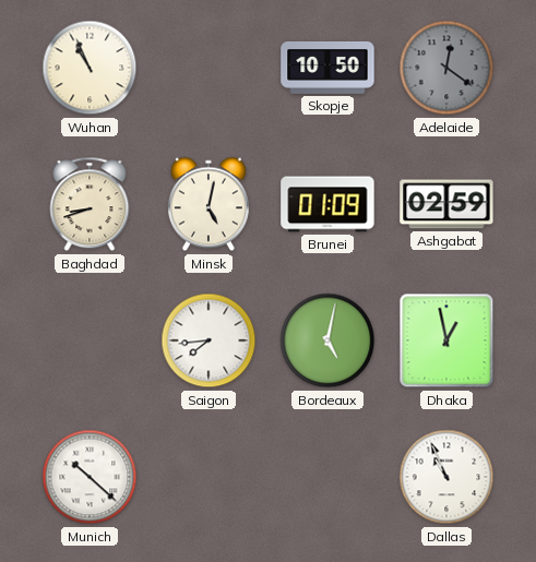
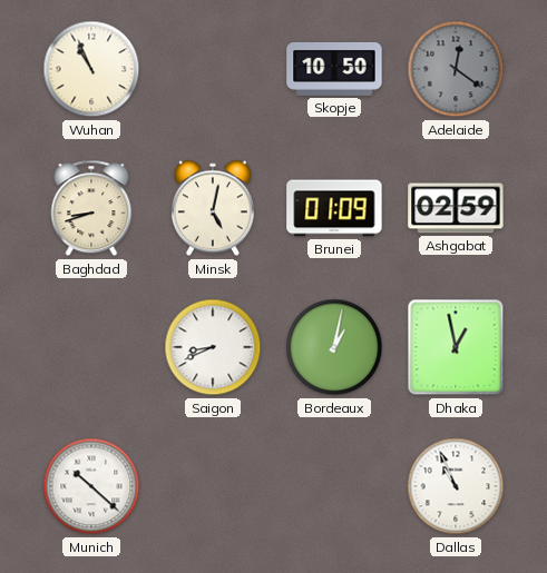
Saigon: 7:44 -> 8:41 (213, 347)
Bordeaux: 5:02 -> 1:02 (334, 347)
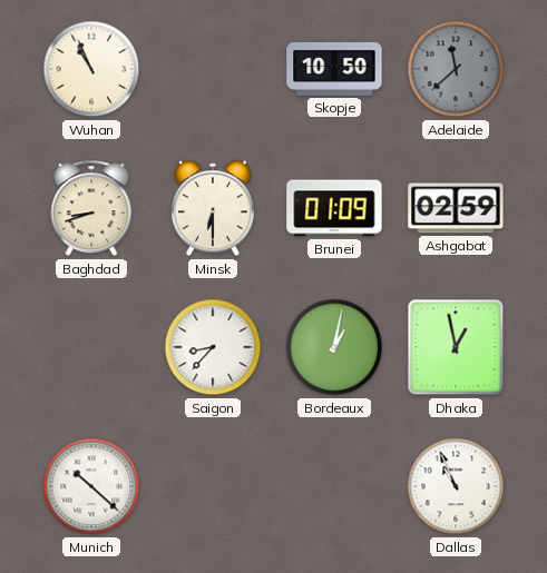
Adelaide: 12:21 -> 11:38 (456, 69)
Minsk: 5:02 -> 6:30 (213, 208)
Saigon: 8:41 -> 8:37 (213, 347)
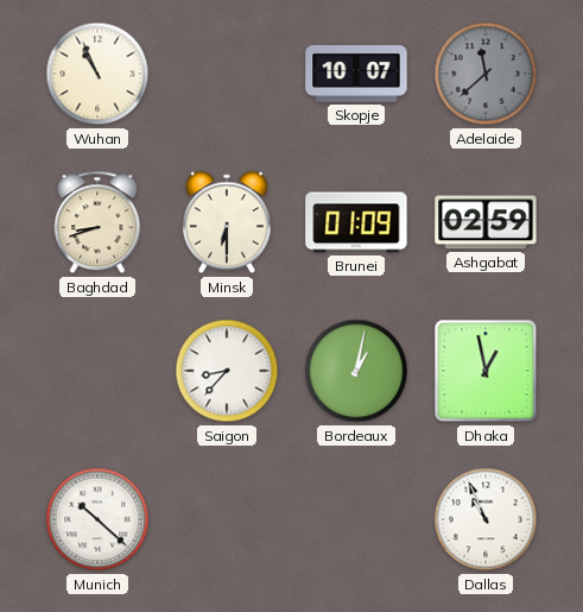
Skopje: 10:50 -> 10:07 (356, 74)
